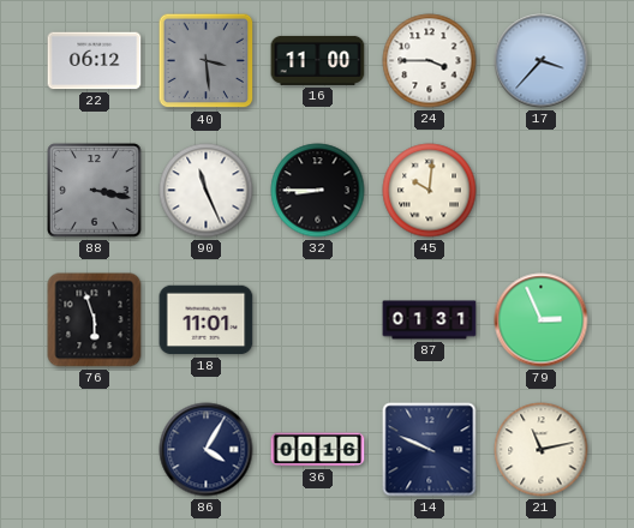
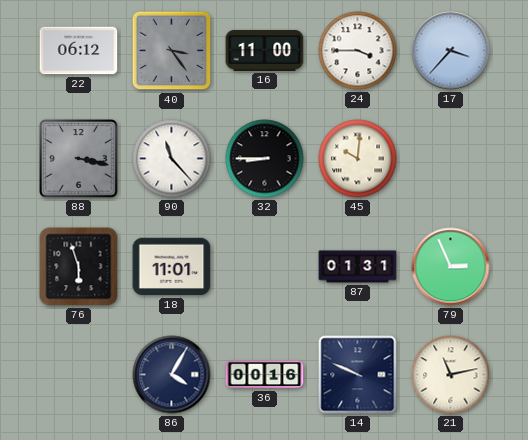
40: 3:29 -> 3:24 (172, 51)
90: 11:26 -> 11:23 (172, 159)
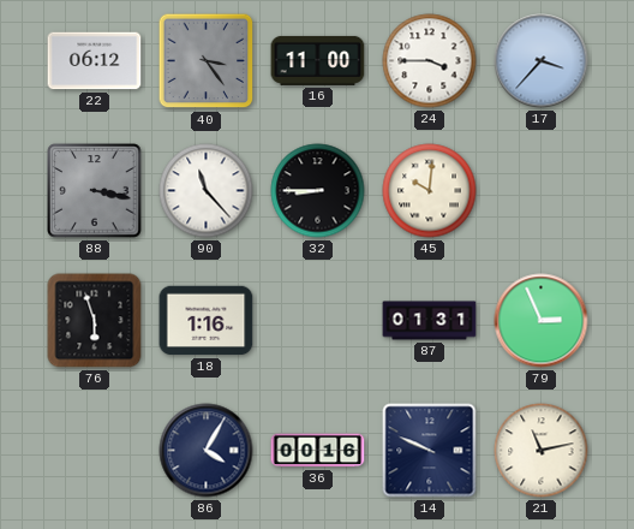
18: 11:01 -> 1:16 (207, 321)
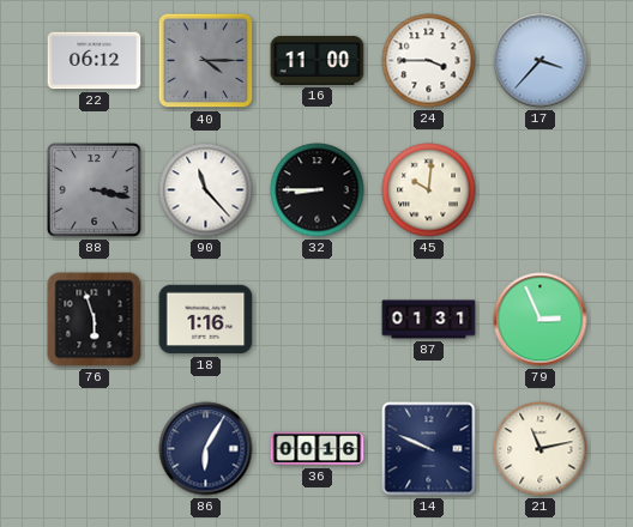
40: 3:24 -> 4:15 (206, 61)
86: 4:05 -> 6:05 (206, 449)
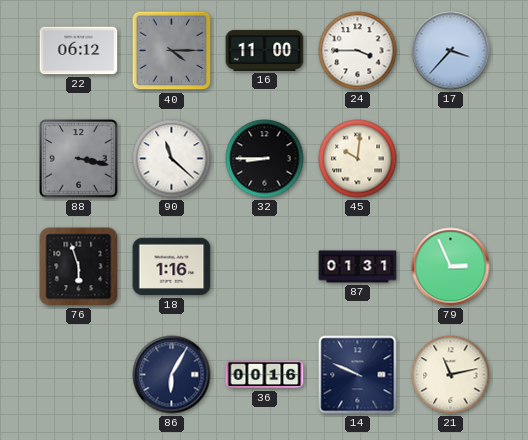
90: 11:23 -> 11:22 (172, 159)
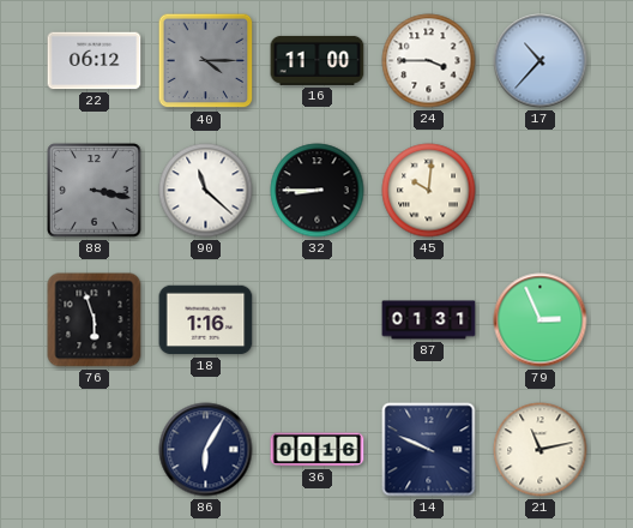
17: 3:37 -> 10:37 (541, 61)
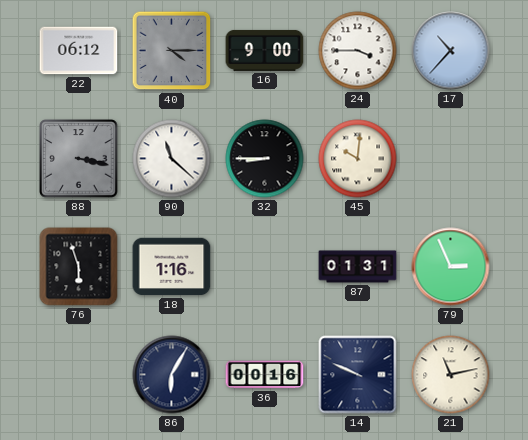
16: 11:00 -> 9:00 (265, 50)
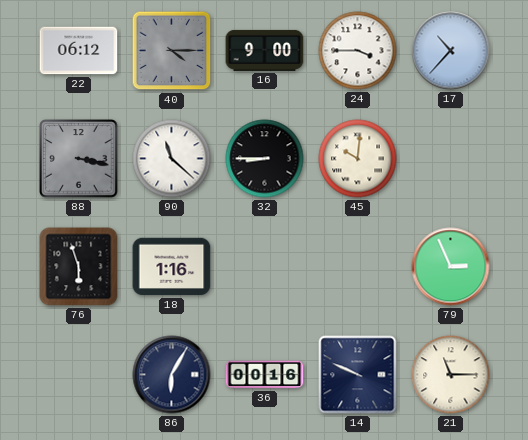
87: 01:31 -> none (358, 267)
21: 11:13 -> 11:15 (451, 375)
